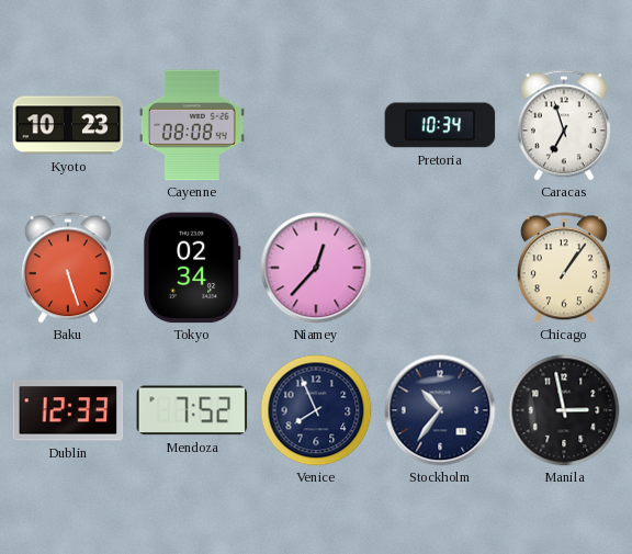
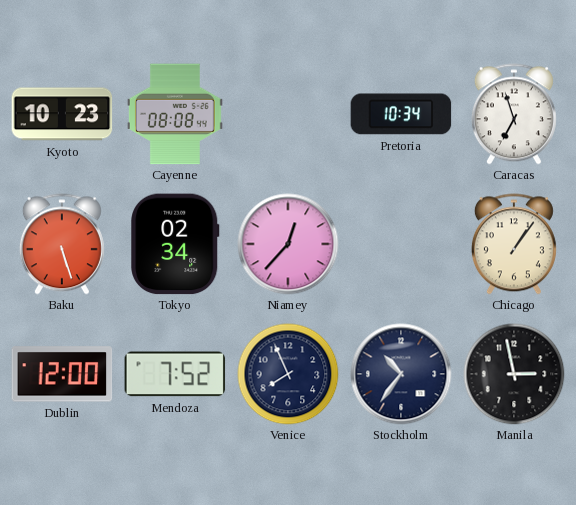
Dublin: 12:33 -> 12:00 (62, 374)
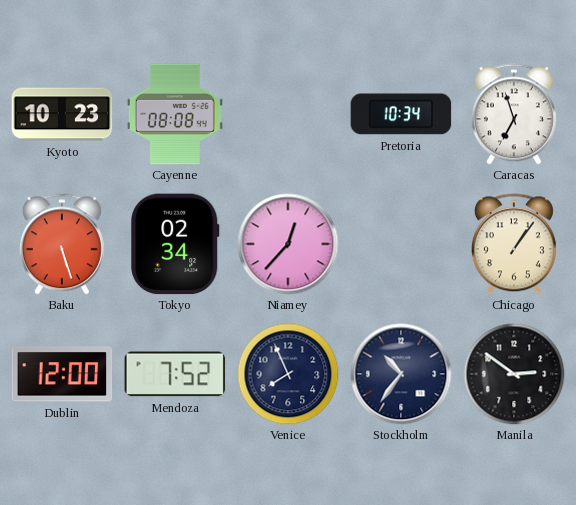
Manila: 2:58 -> 2:51 (514, 374)
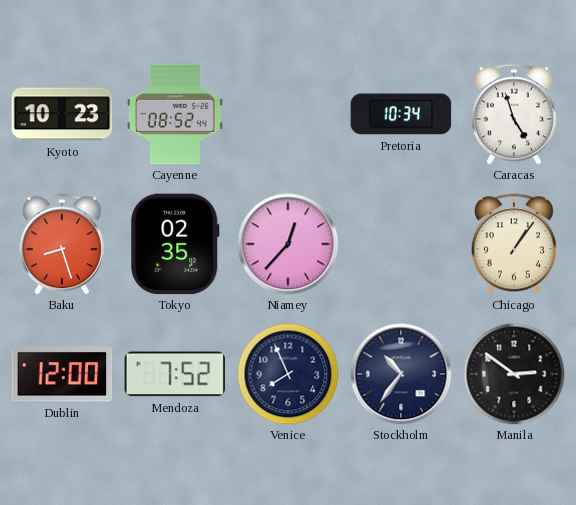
Cayenne: 08:08 -> 08:52 (175, 114)
Caracas: 6:57 -> 4:57 (514, 114)
Baku: 5:27 -> 8:27 (62, 244)
Tokyo: 02:34 -> 02:35 (175, 244)
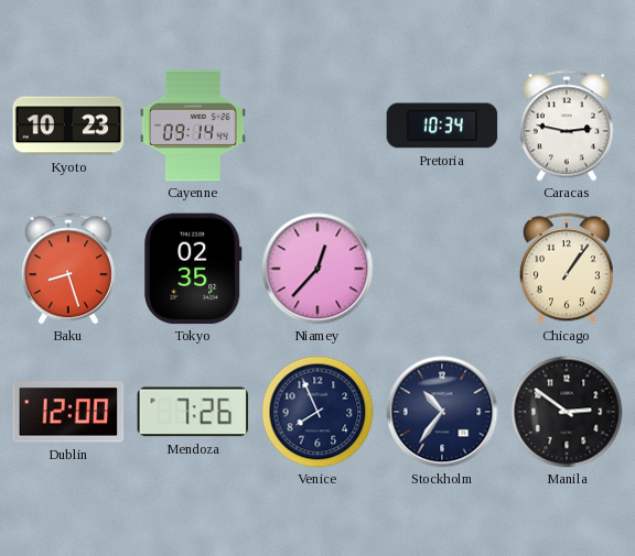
Cayenne: 08:52 -> 09:14 (193, 126)
Caracas: 4:57 -> 2:47 (567, 126)
Mendoza: 7:52 -> 7:26 (193, 412)
